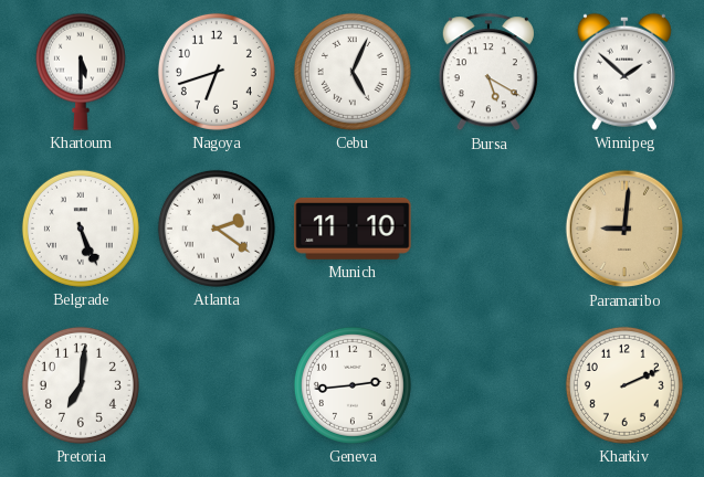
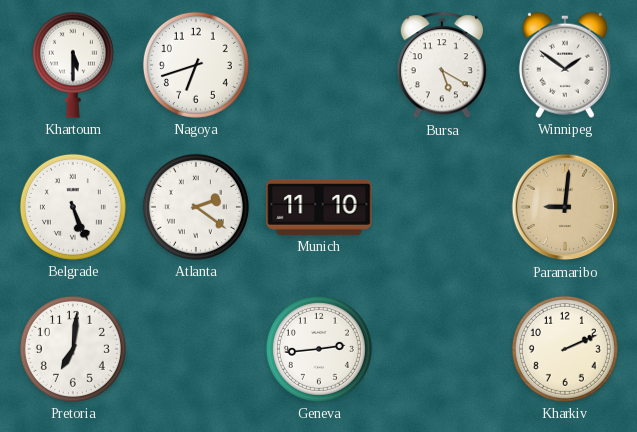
Cebu: 5:04 -> none (353, 72)
Winnipeg: 1:52 -> 1:51 (565, 65)
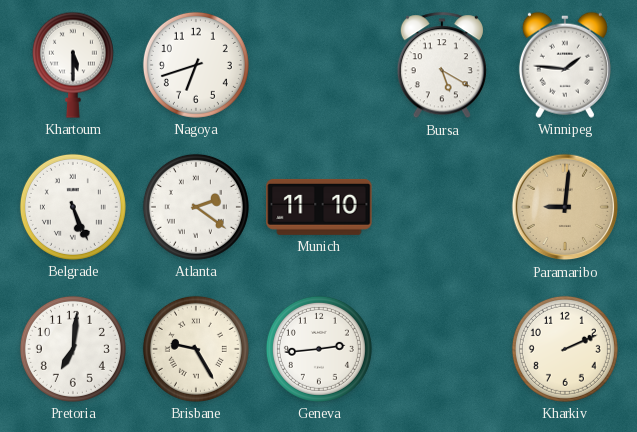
Winnipeg: 1:51 -> 1:46 (565, 65)
Brisbane: none -> 9:25 (196, 349)
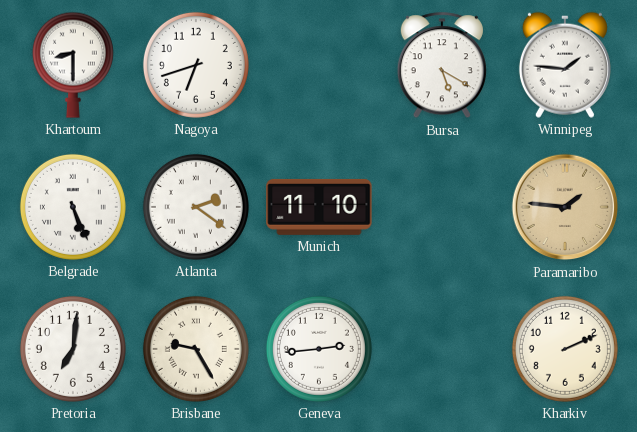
Khartoum: 5:30 -> 8:30 (73, 65)
Paramaribo: 9:01 -> 1:46 (565, 207)
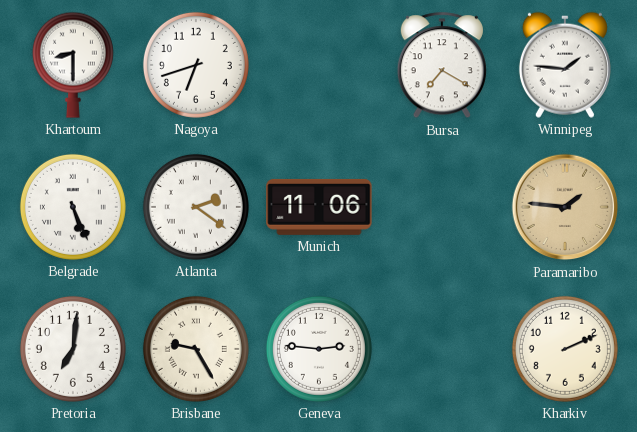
Bursa: 5:20 -> 7:20 (442, 66)
Munich: 11:10 -> 11:06 (319, 207)
Geneva: 2:44 -> 2:46 (319, 349)
